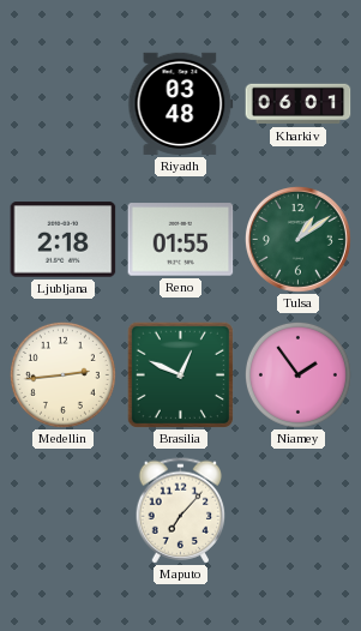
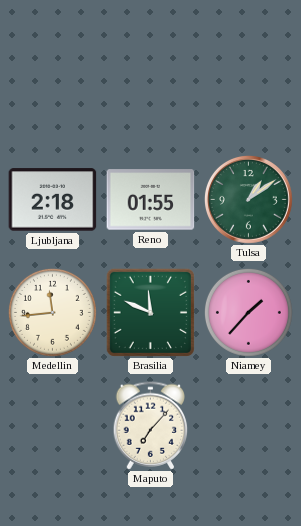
Riyadh: 03:48 -> none (181, 103)
Kharkiv: 06:01 -> none (299, 104)
Medellin: 2:44 -> 11:44 (52, 312)
Brasilia: 12:49 -> 11:49 (150, 312)
Niamey: 1:54 -> 1:37 (248, 312)
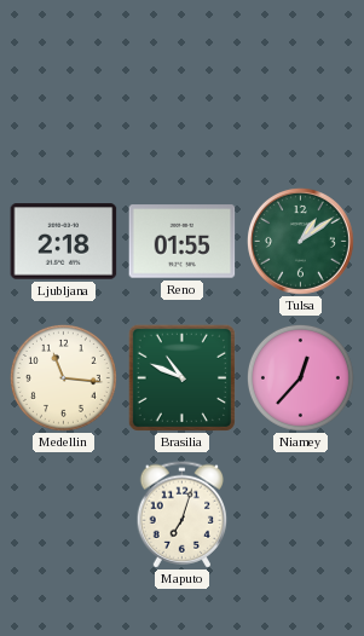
Medellin: 11:44 -> 11:16 (63, 377)
Brasilia: 11:49 -> 10:49 (181, 377)
Niamey: 1:37 -> 12:37 (300, 377)
Maputo: 7:07 -> 7:03 (183, 515)
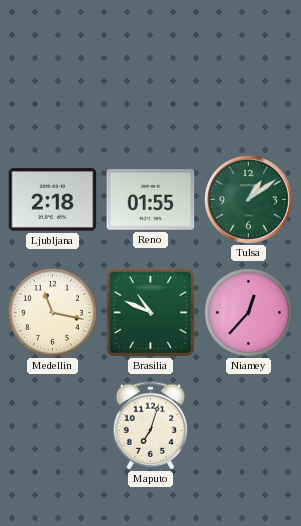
Medellin: 11:16 -> 11:17 (52, 312)
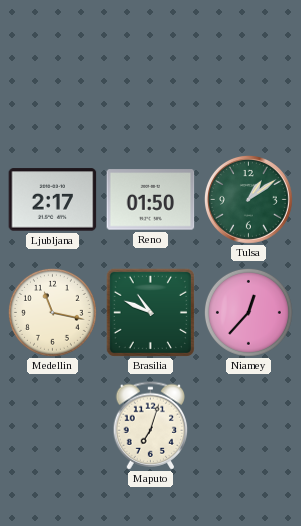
Ljubljana: 2:18 -> 2:17 (53, 200)
Reno: 01:55 -> 01:50 (151, 200)
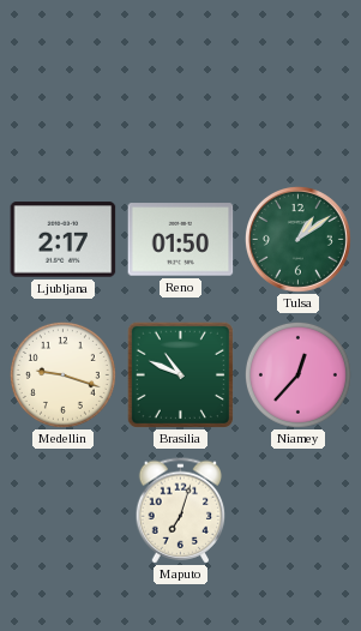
Medellin: 11:17 -> 9:18 (62, 374)
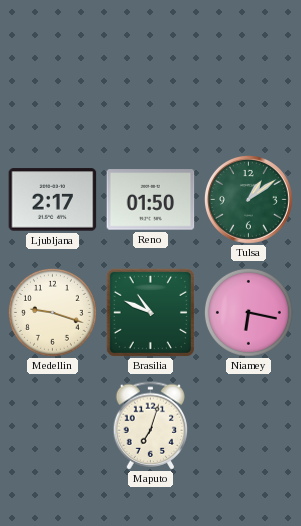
Niamey: 12:37 -> 6:17 (248, 312)
